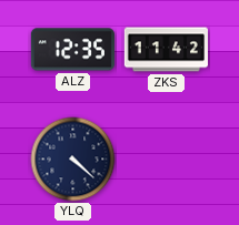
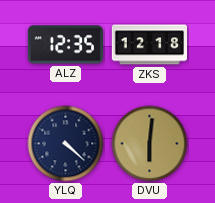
ZKS: 11:42 -> 12:18 (149, 45)
DVU: none -> 6:01 (150, 144)
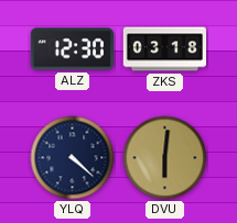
ALZ: 12:35 -> 12:30 (72, 49)
ZKS: 12:18 -> 03:18 (164, 49)
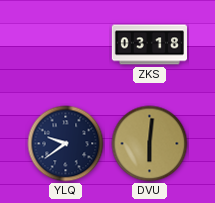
ALZ: 12:30 -> none (72, 49)
YLQ: 4:22 -> 9:39 (66, 144)
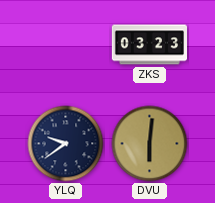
ZKS: 03:18 -> 03:23 (149, 45)
